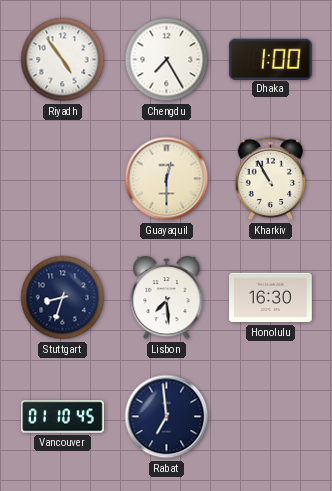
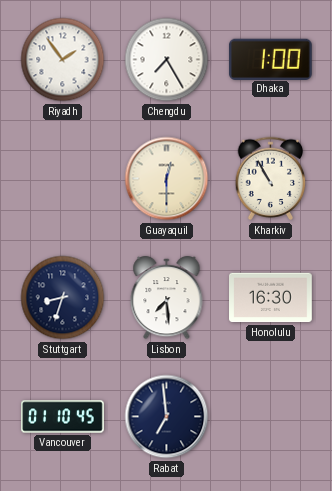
Riyadh: 4:54 -> 1:54 (63, 60)
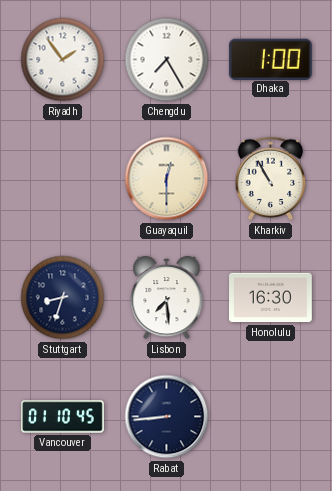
Rabat: 6:59 -> 8:44 (167, 417)
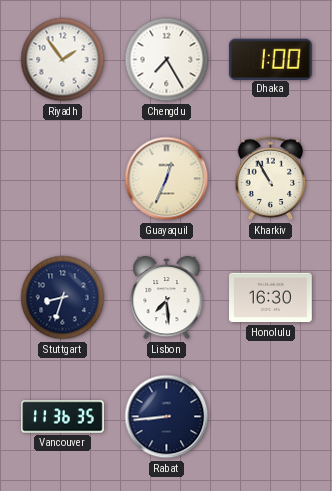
Guayaquil: 12:30 -> 12:34 (167, 179)
Vancouver: 01:10 -> 11:36 (63, 417)
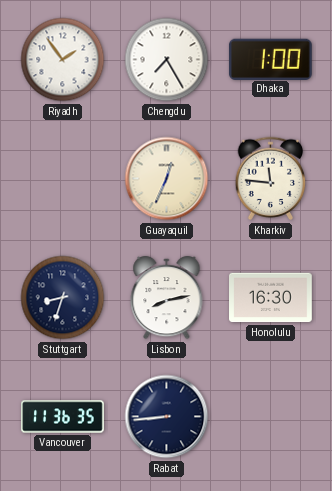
Kharkiv: 10:55 -> 11:46 (271, 179)
Lisbon: 7:29 -> 8:13 (167, 298)
